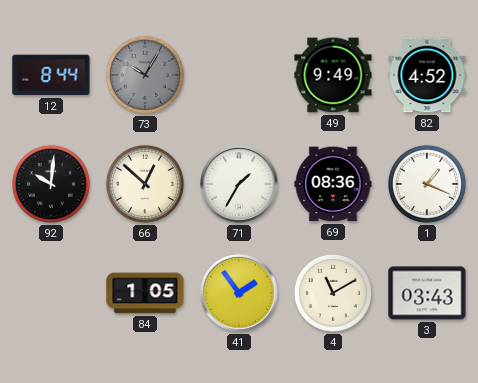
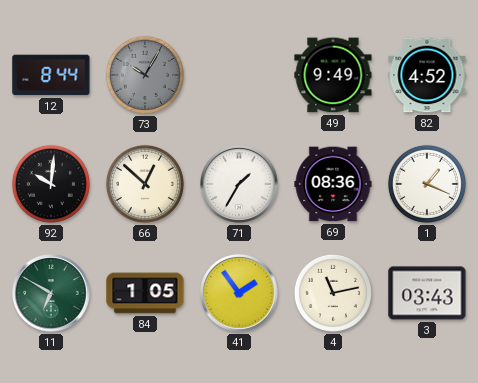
11: none -> 6:50 (52, 294)
4: 11:10 -> 11:13 (333, 293)
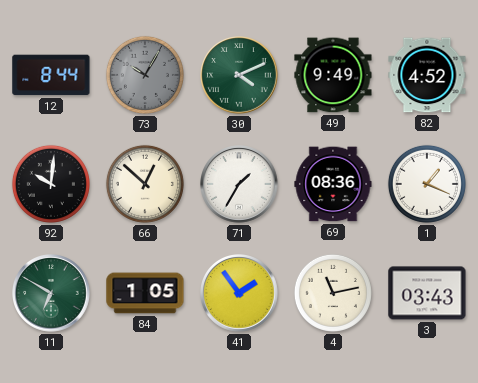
30: none -> 4:11 (240, 76)
